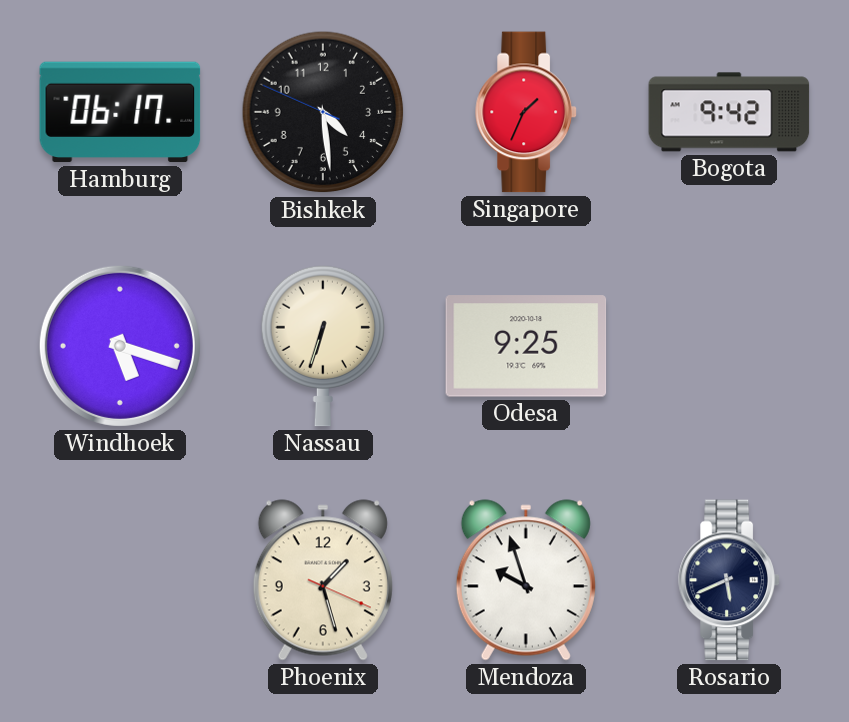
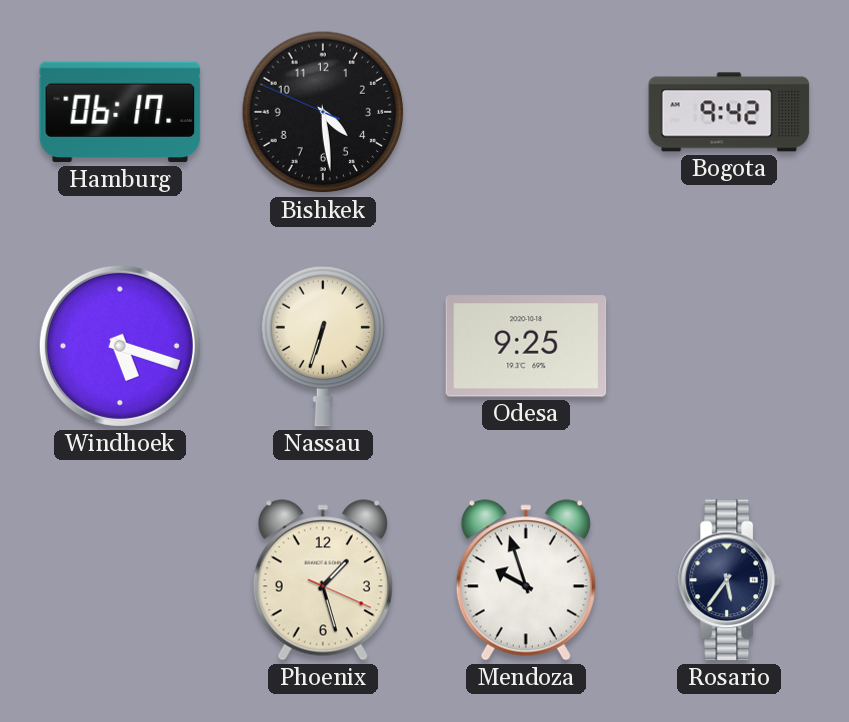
Singapore: 1:34 -> none (526, 112)
Rosario: 5:41 -> 5:36 (729, 580)
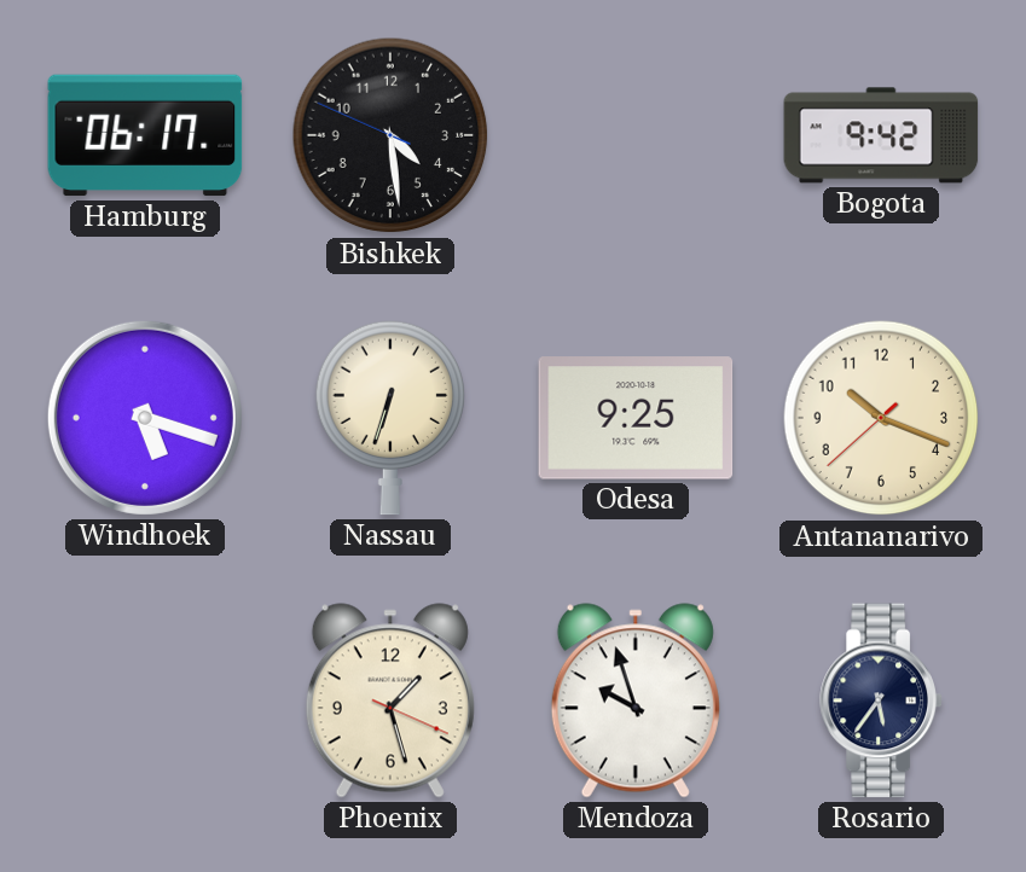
Antananarivo: none -> 10:18 (881, 418)
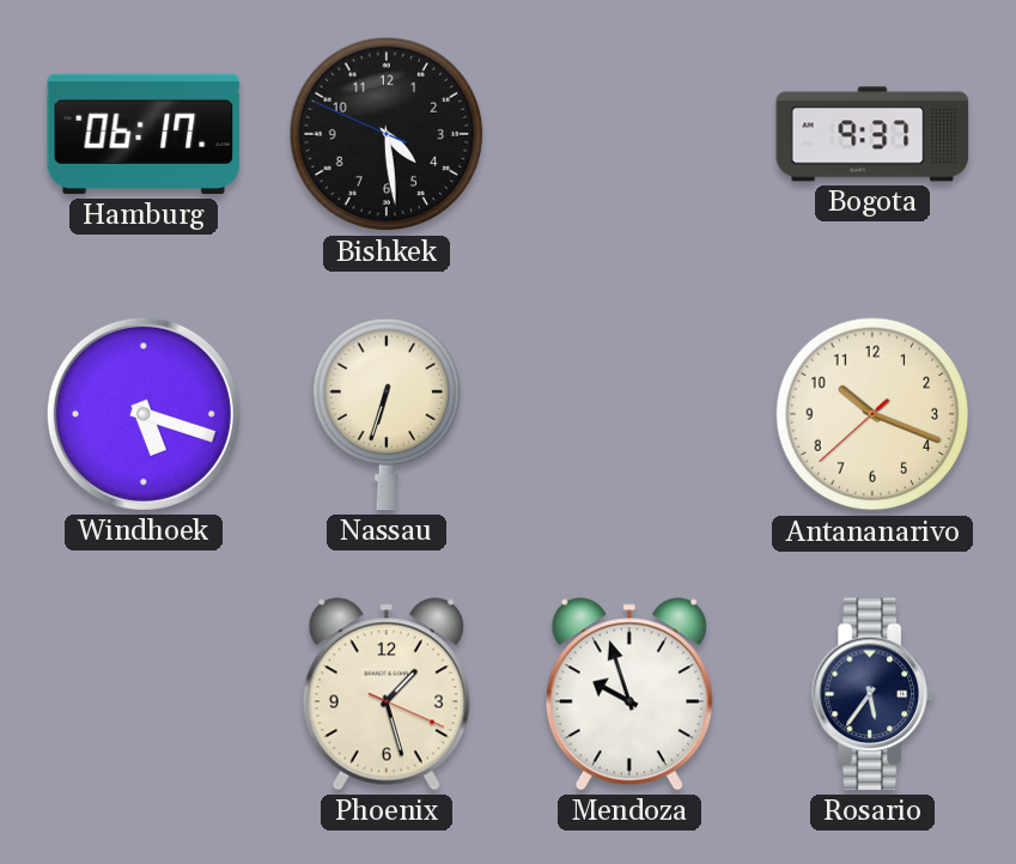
Bogota: 9:42 -> 9:37 (872, 134)
Odesa: 9:25 -> none (636, 418)
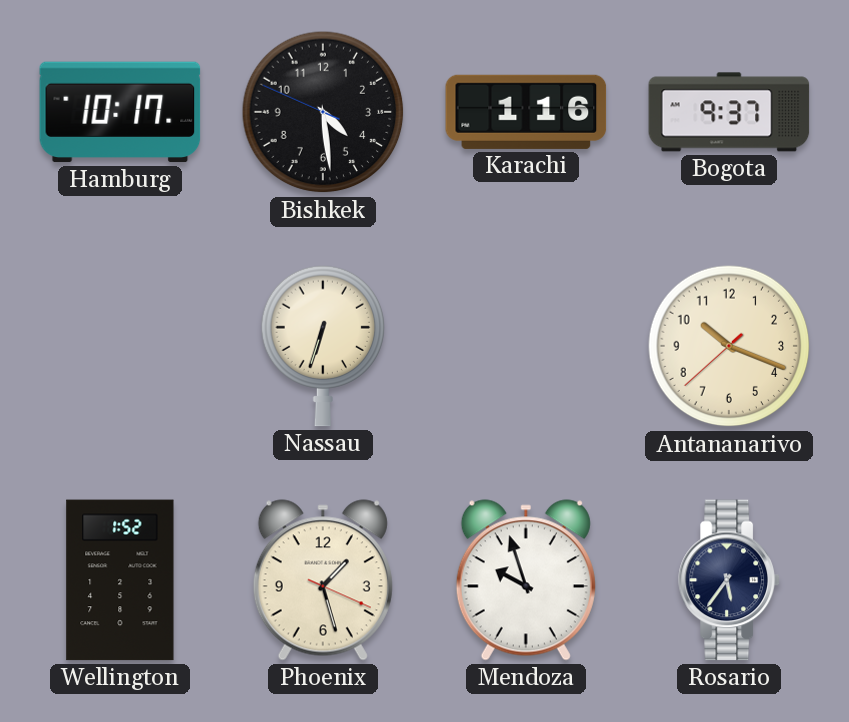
Hamburg: 06:17 -> 10:17 (120, 112)
Karachi: none -> 1:16 (526, 112)
Windhoek: 5:18 -> none (144, 414)
Wellington: none -> 1:52 (120, 580)
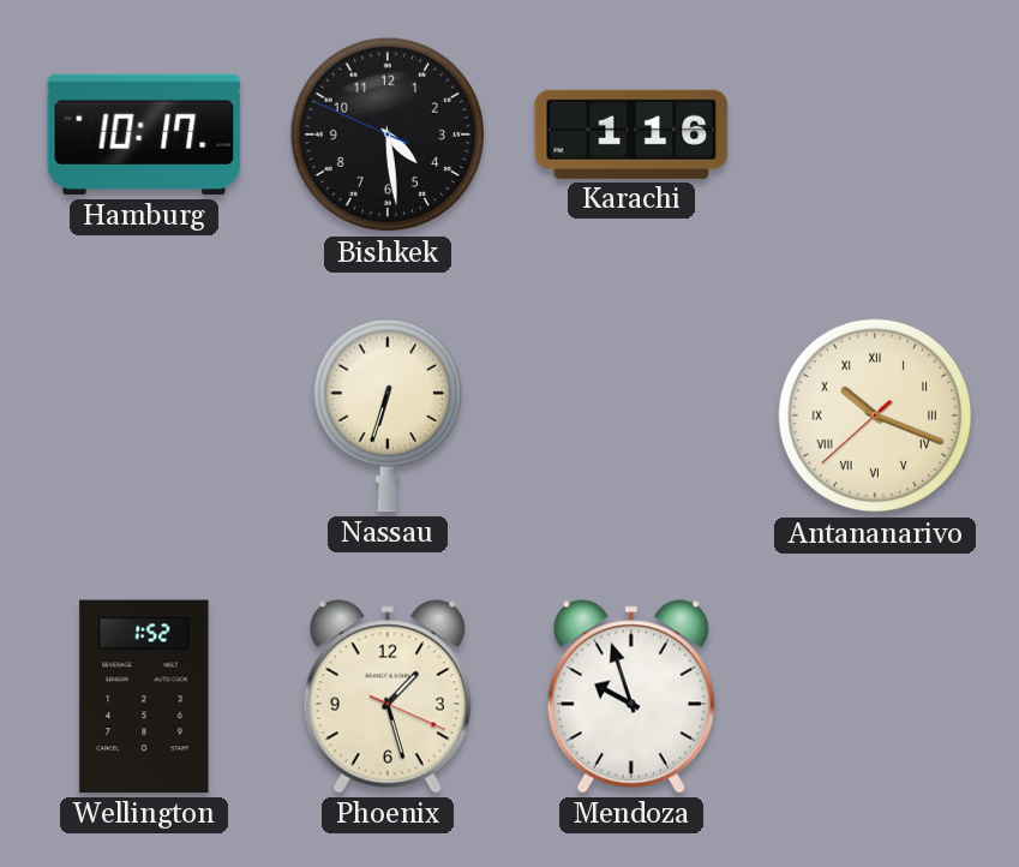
Bogota: 9:37 -> none (729, 112)
Antananarivo numerals: Arabic -> Roman (875, 415)
Rosario: 5:36 -> none (729, 580)
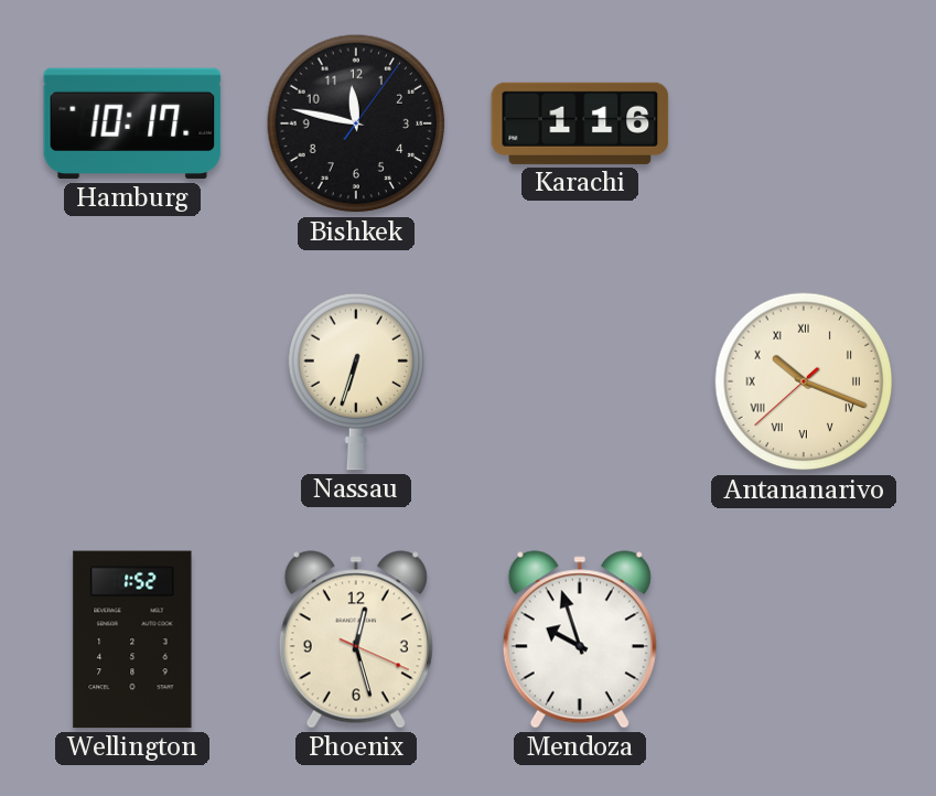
Bishkek: 4:28 -> 11:47 (356, 123)
Phoenix: 1:27 -> 12:27 (356, 639)
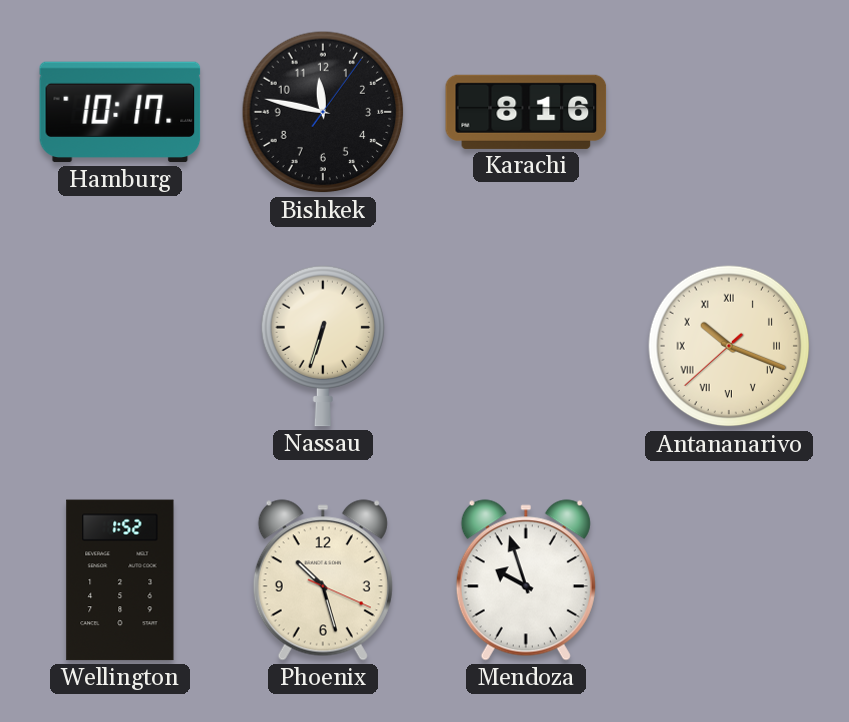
Karachi: 1:16 -> 8:16 (526, 112)
Phoenix: 12:27 -> 10:27 (323, 580)
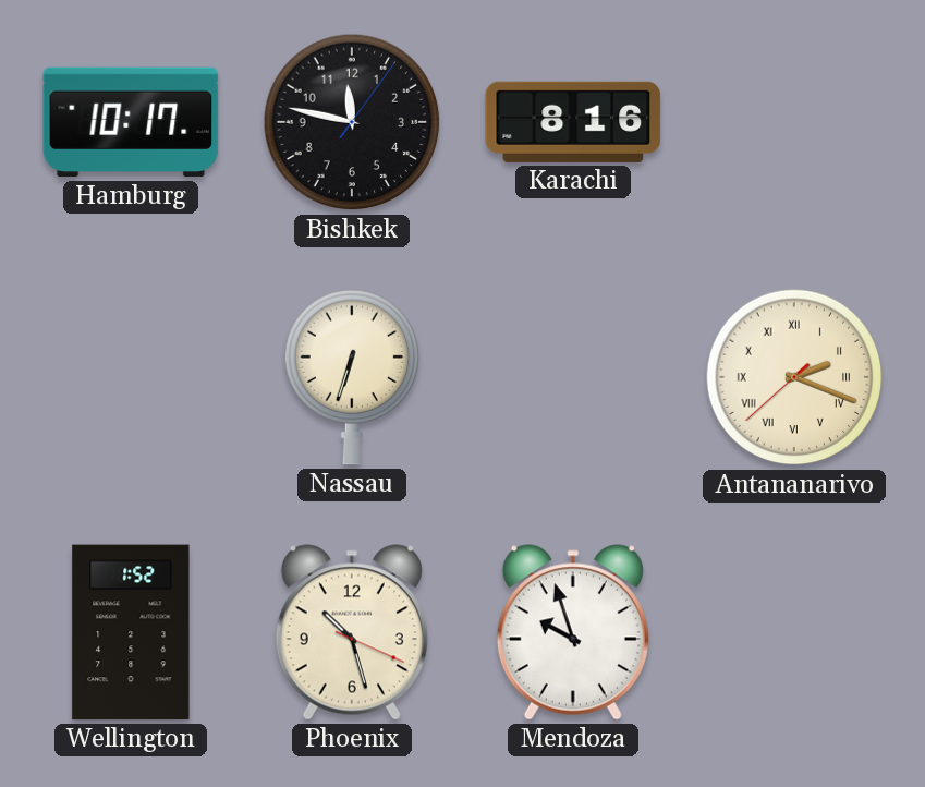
Antananarivo: 10:18 -> 2:18 (794, 377)
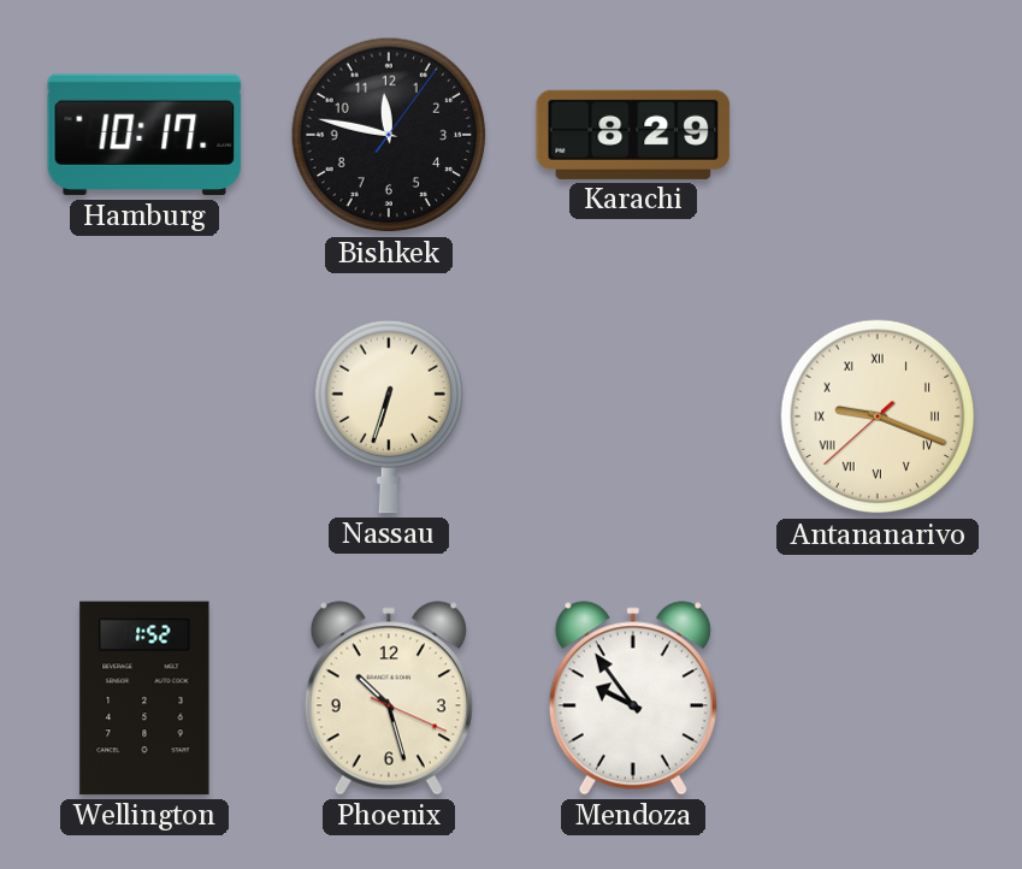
Karachi: 8:16 -> 8:29 (633, 135)
Antananarivo: 2:18 -> 9:18 (878, 416)
Mendoza: 9:57 -> 9:54 (633, 698)
